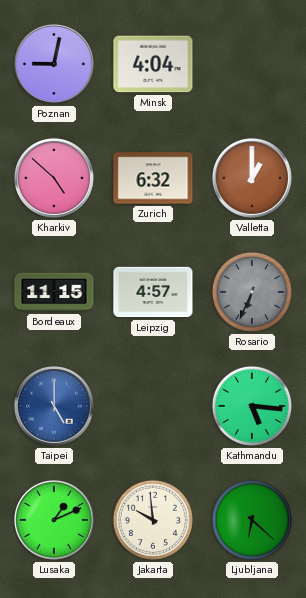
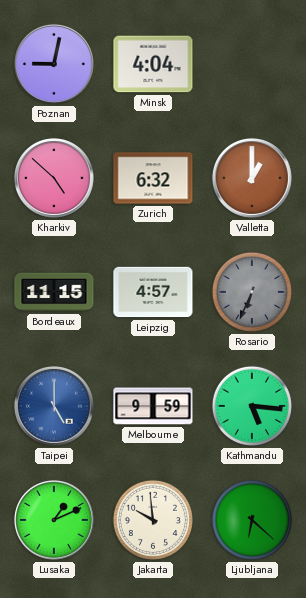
Melbourne: none -> 9:59 (153, 406)
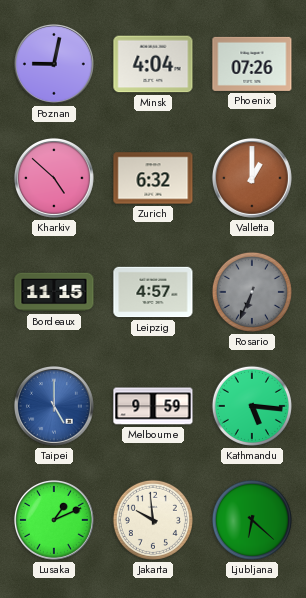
Phoenix: none -> 07:26 (252, 64)
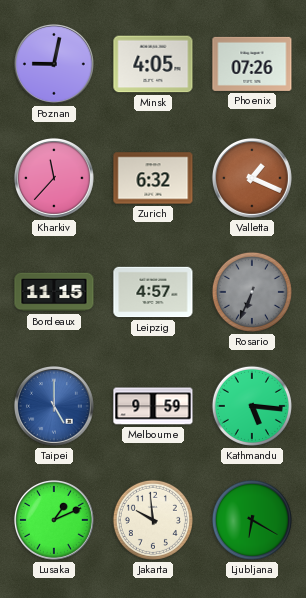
Minsk: 4:04 -> 4:05 (153, 64)
Kharkiv: 4:52 -> 11:37 (54, 178)
Valletta: 1:00 -> 1:19 (252, 178)
Ljubljana: 6:22 -> 6:20 (252, 520)
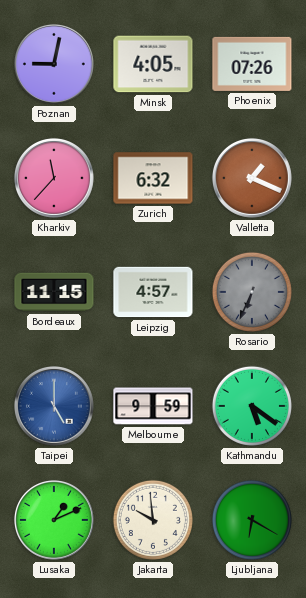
Kathmandu: 5:16 -> 5:21 (252, 406)
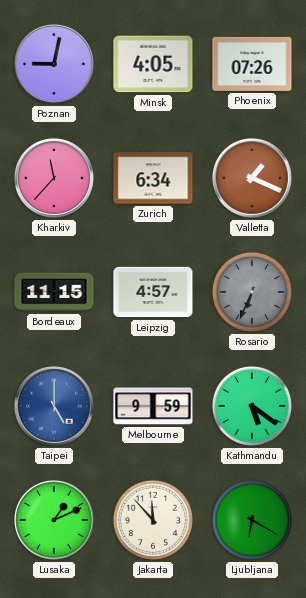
Zurich: 6:32 -> 6:34 (153, 178)
Jakarta: 9:59 -> 11:53 (153, 520)
